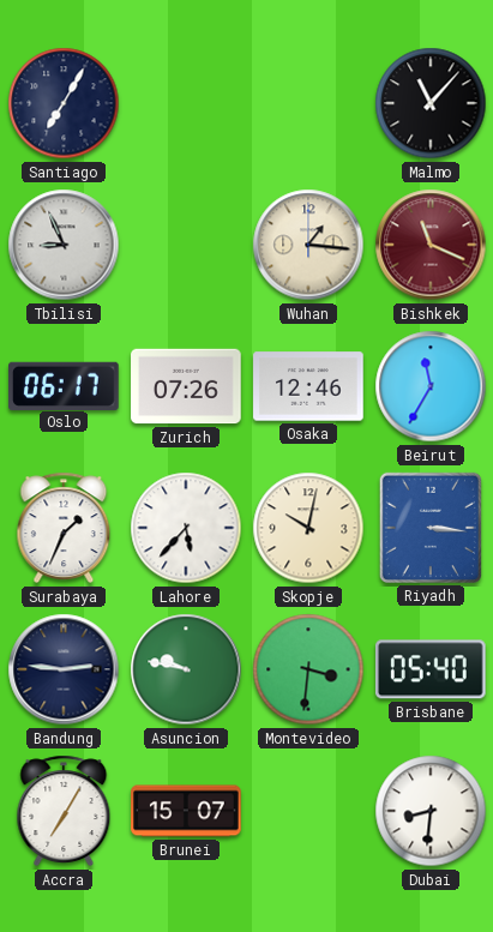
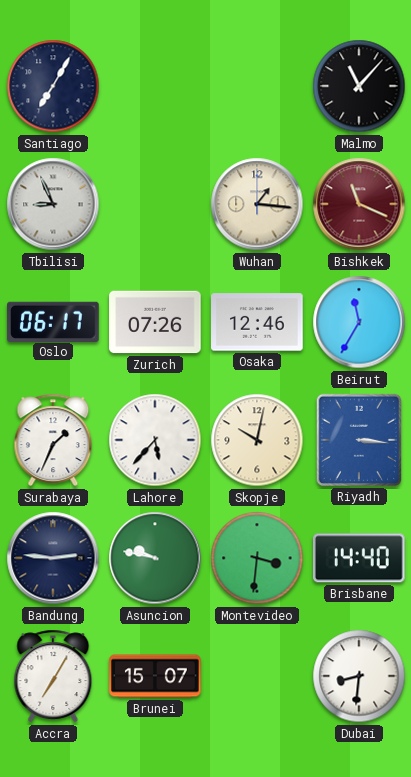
Brisbane: 05:40 -> 14:40 (359, 558)
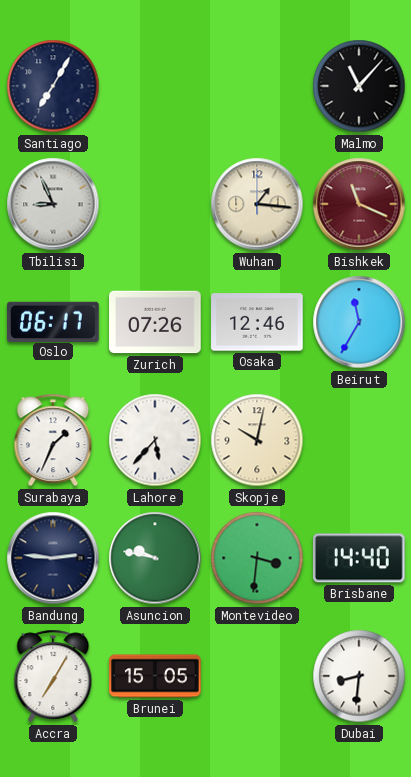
Riyadh: 3:16 -> none (359, 440)
Brunei: 15:07 -> 15:05 (155, 676)
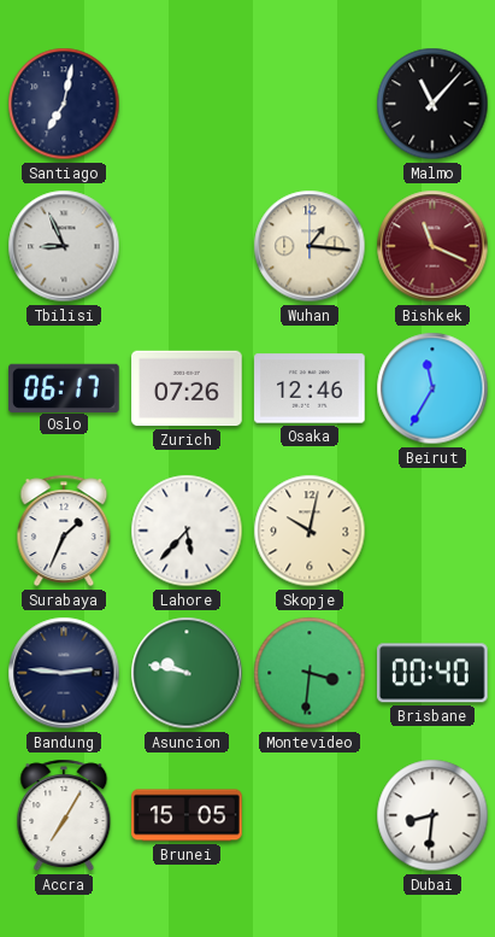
Santiago: 7:05 -> 7:02 (64, 104)
Brisbane: 14:40 -> 00:40 (432, 673)
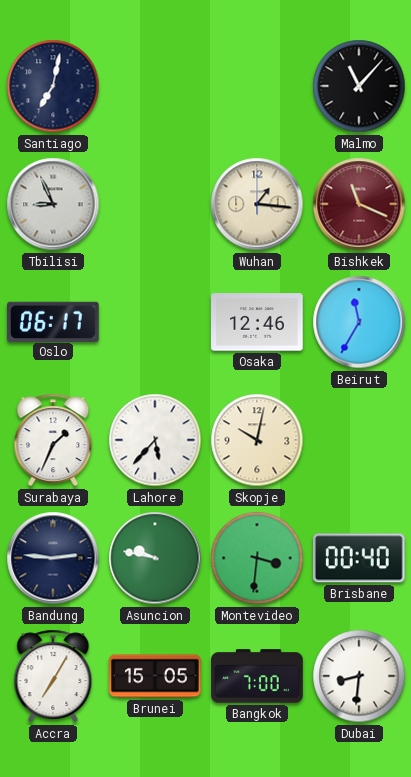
Zurich: 07:26 -> none (187, 388)
Bangkok: none -> 7:00 (257, 676)
